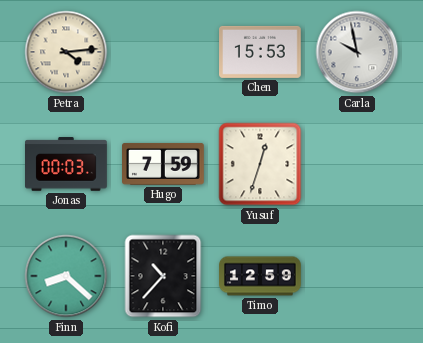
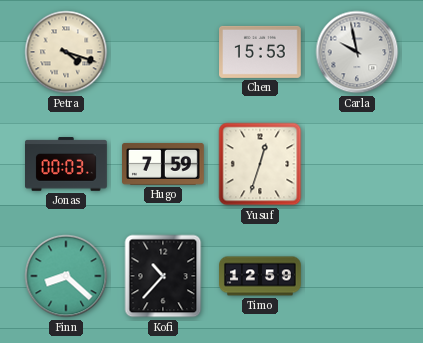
Petra: 4:14 -> 4:18 (66, 52)
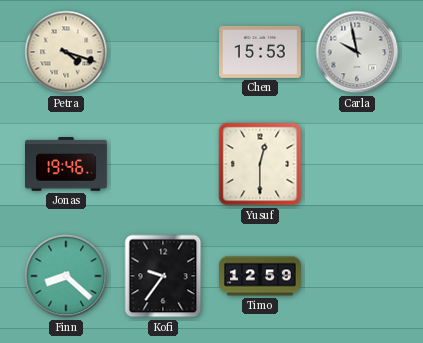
Jonas: 00:03 -> 19:46 (67, 164)
Hugo: 7:59 -> none (164, 164)
Yusuf: 12:33 -> 12:30 (260, 164)
Kofi: 10:37 -> 9:36 (163, 276)
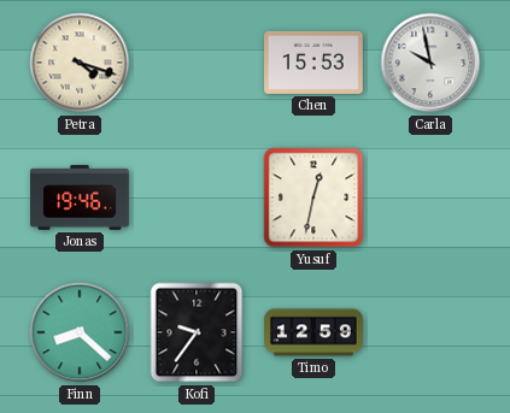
Yusuf: 12:30 -> 12:32 (313, 197)
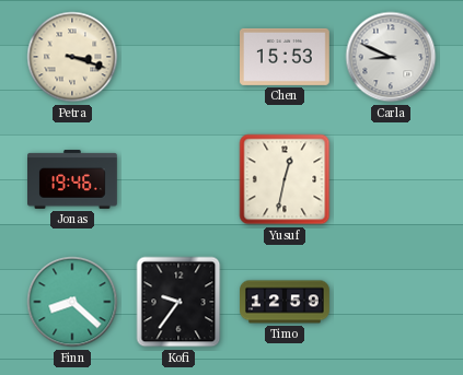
Petra: 4:18 -> 3:18 (72, 57)
Carla: 9:58 -> 8:49 (391, 57)
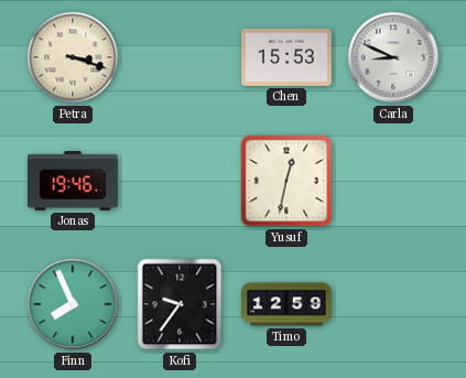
Finn: 8:22 -> 7:56 (73, 304)
